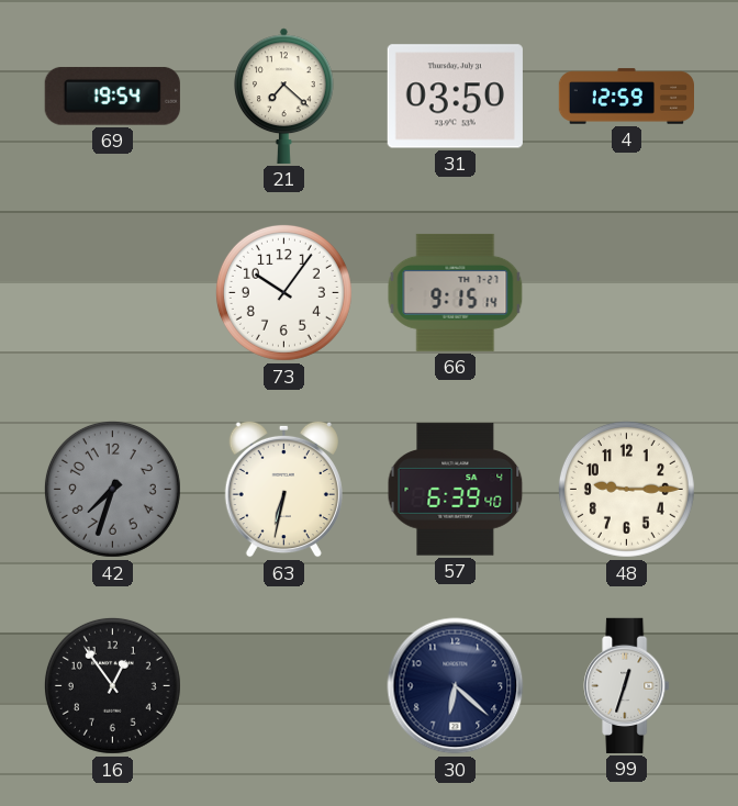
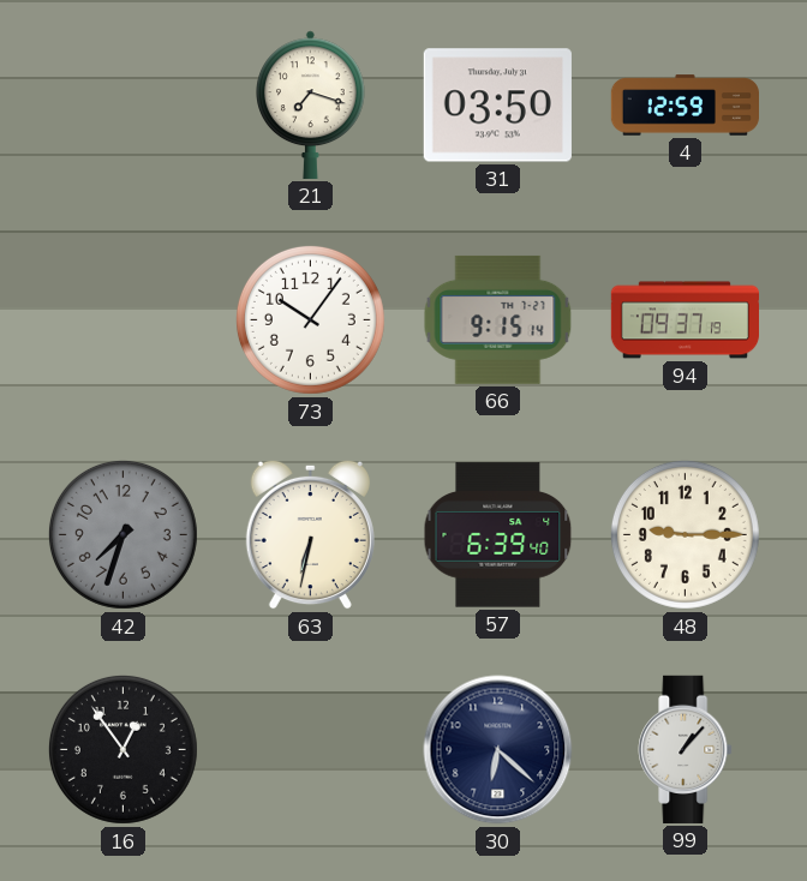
69: 19:54 -> none (112, 96)
21: 7:22 -> 7:18 (311, 104)
94: none -> 09:37 (685, 320)
99: 12:33 -> 1:07 (686, 749)
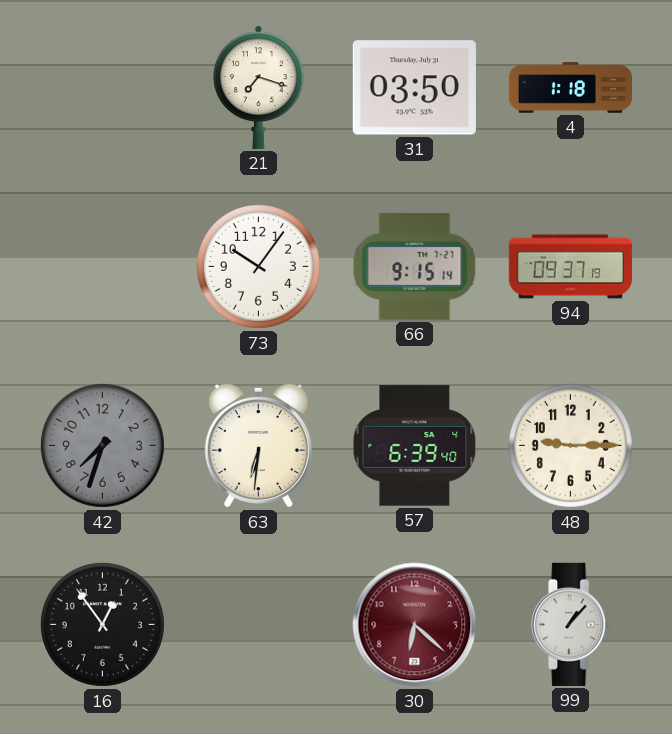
4: 12:59 -> 1:18 (570, 88)
63: 6:32 -> 6:31 (258, 445)
30 dial: navy -> burgundy (415, 625)
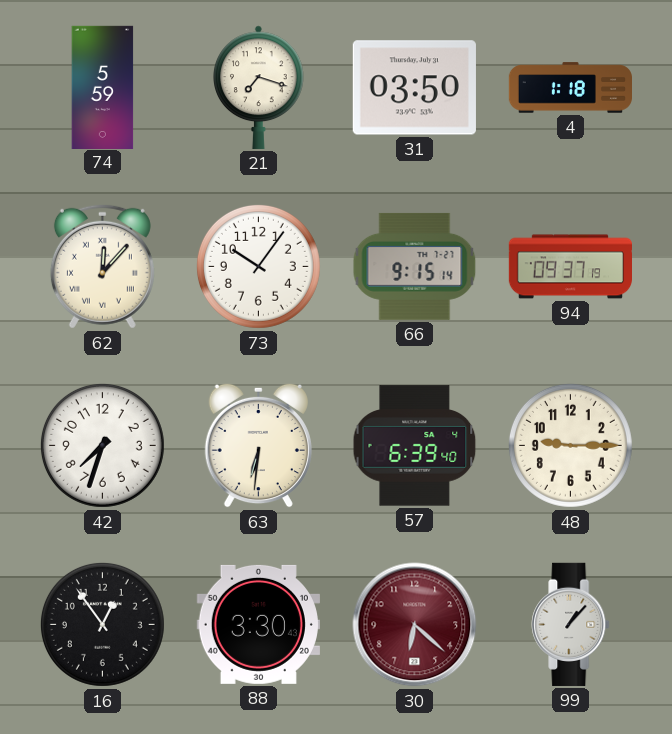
74: none -> 5:59 (103, 87)
62: none -> 12:07 (102, 266)
42 dial: grey -> white (102, 445)
88: none -> 3:30 (258, 624)
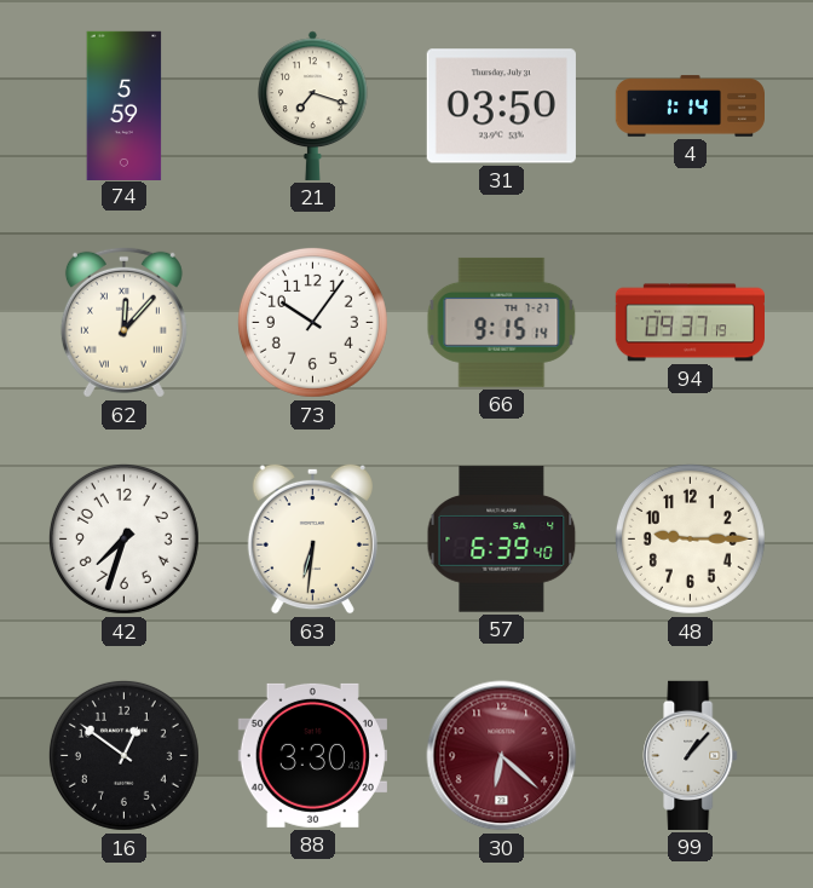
4: 1:18 -> 1:14 (690, 106)
16: 12:54 -> 12:51 (123, 755)
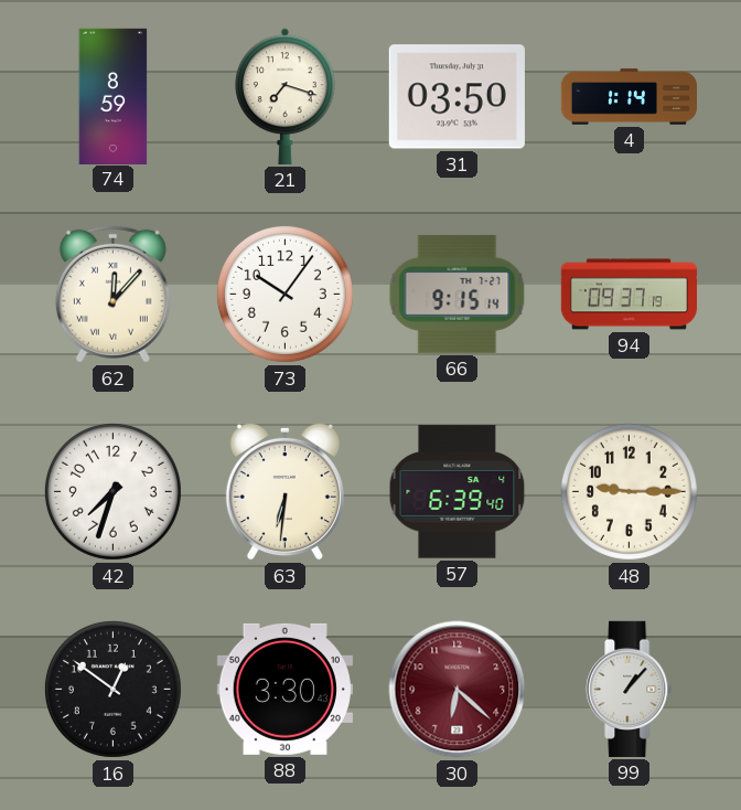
74: 5:59 -> 8:59 (114, 96)
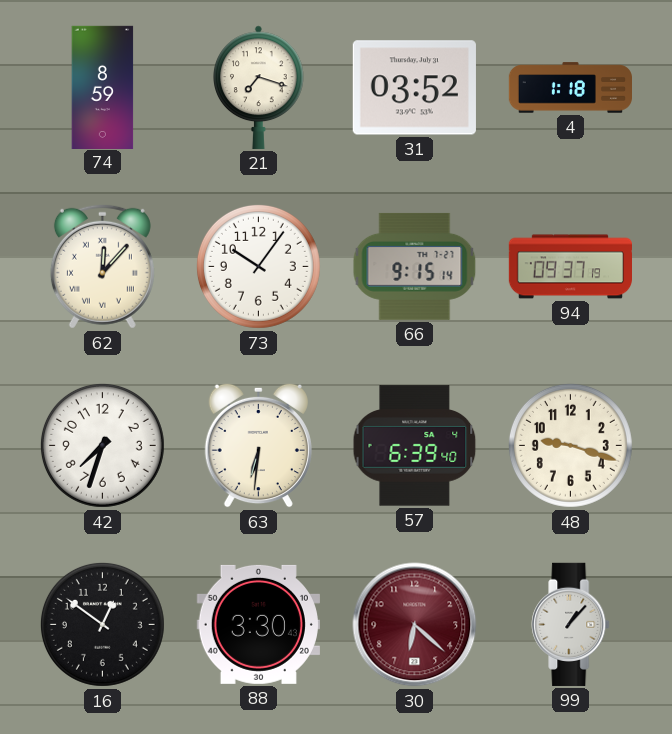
31: 03:50 -> 03:52 (414, 88)
4: 1:14 -> 1:18 (570, 88)
48: 9:15 -> 9:18 (570, 445)
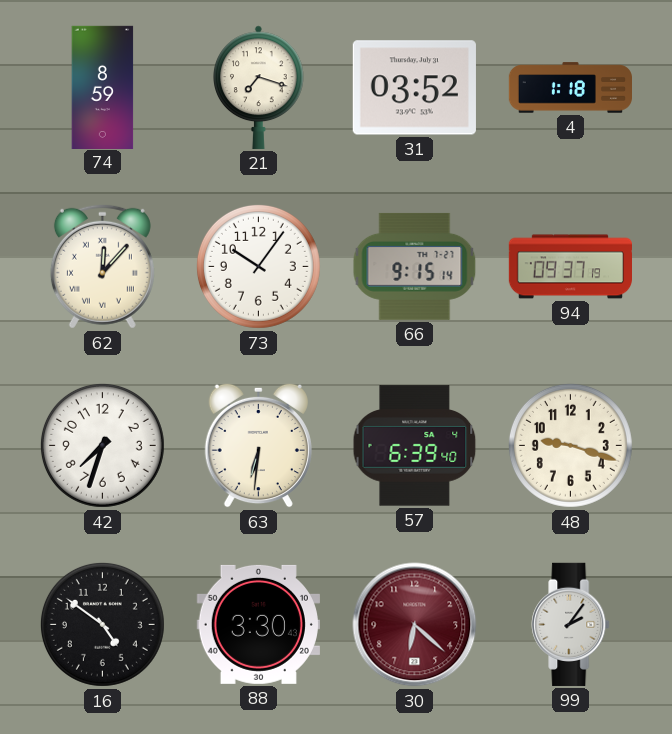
16: 12:51 -> 4:51 (102, 624)
99: 1:07 -> 2:06 (571, 624)
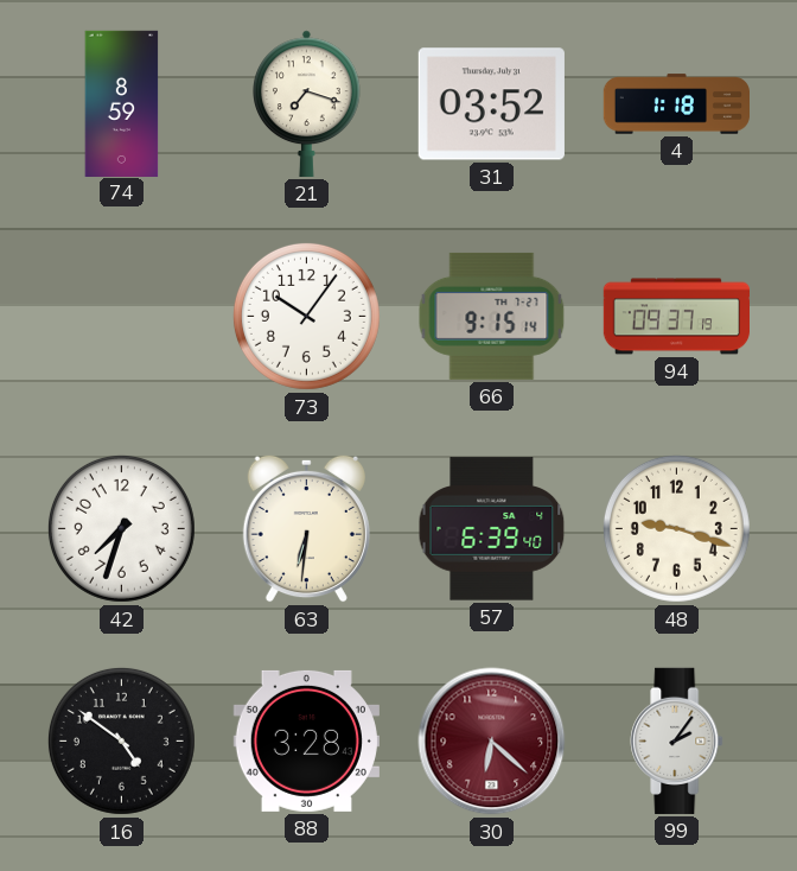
62: 12:07 -> none (102, 266)
88: 3:30 -> 3:28 (306, 740)
